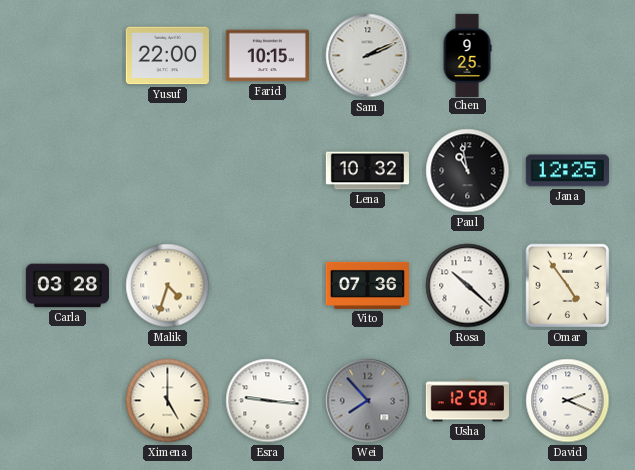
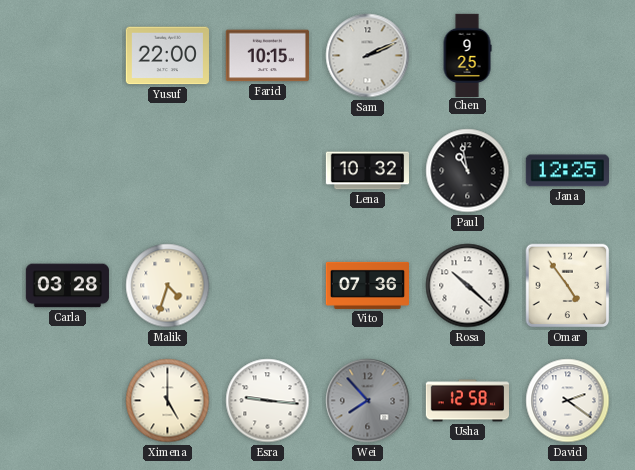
David: 2:19 -> 2:21 (568, 401)
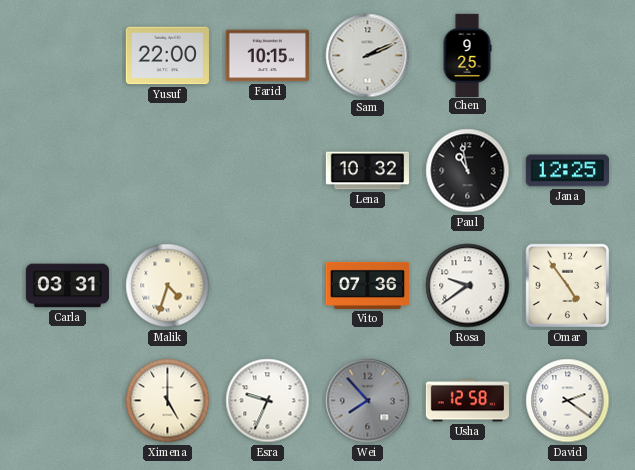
Carla: 03:28 -> 03:31 (67, 286)
Rosa: 10:22 -> 9:39 (468, 286)
Esra: 9:16 -> 9:34 (268, 401)
